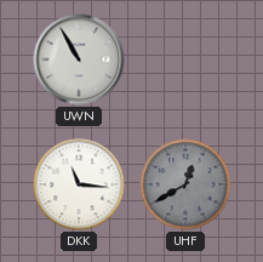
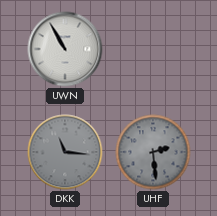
DKK dial: white -> grey (65, 152)
UHF: 12:40 -> 2:29 (153, 152)
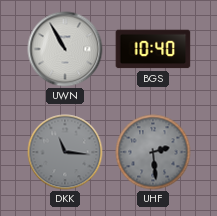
BGS: none -> 10:40 (153, 49)
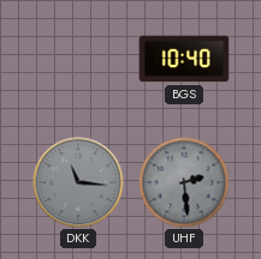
UWN: 10:55 -> none (65, 49)
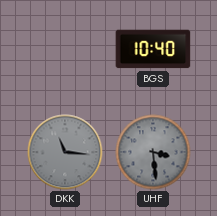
UHF: 2:29 -> 3:29 (153, 152)
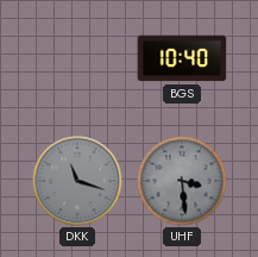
DKK: 11:16 -> 11:18 (77, 181)
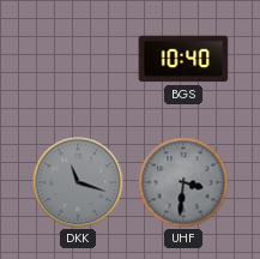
UHF: 3:29 -> 3:31 (183, 182)
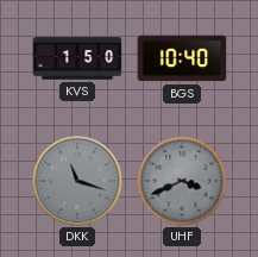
KVS: none -> 1:50 (77, 58)
UHF: 3:31 -> 3:41 (182, 181)
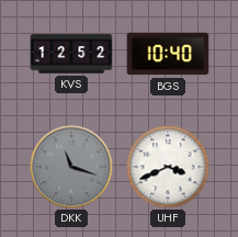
KVS: 1:50 -> 12:52 (71, 54)
UHF dial: grey -> white (168, 167)
